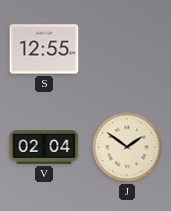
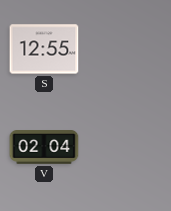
J: 1:51 -> none (127, 147)
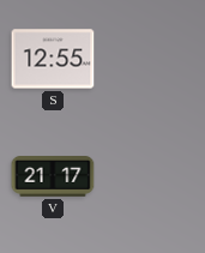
V: 02:04 -> 21:17 (53, 176)
